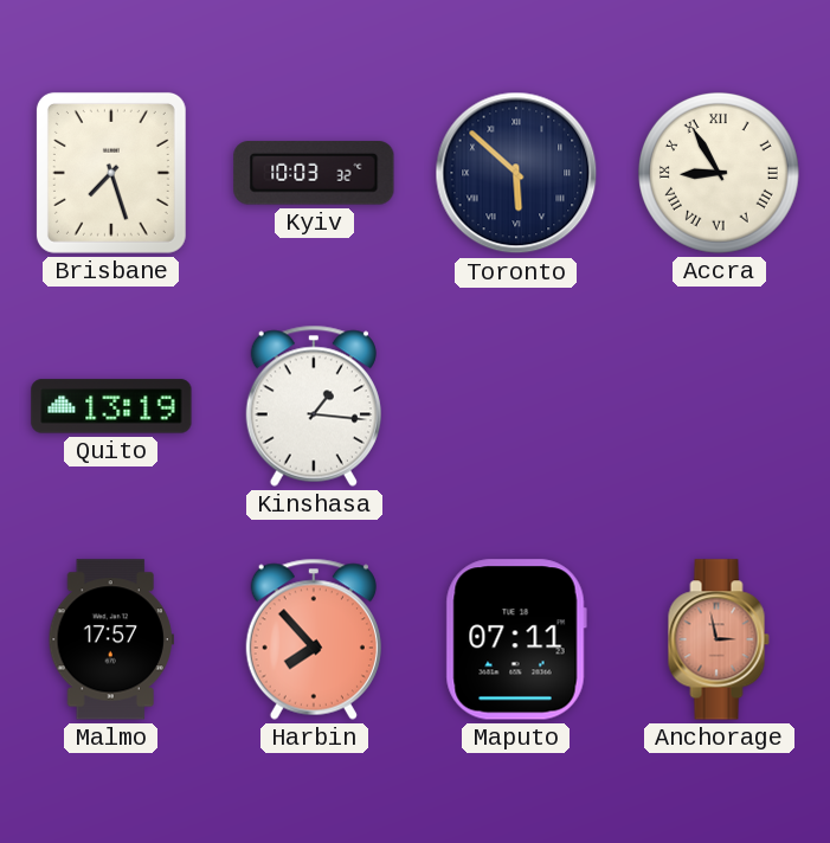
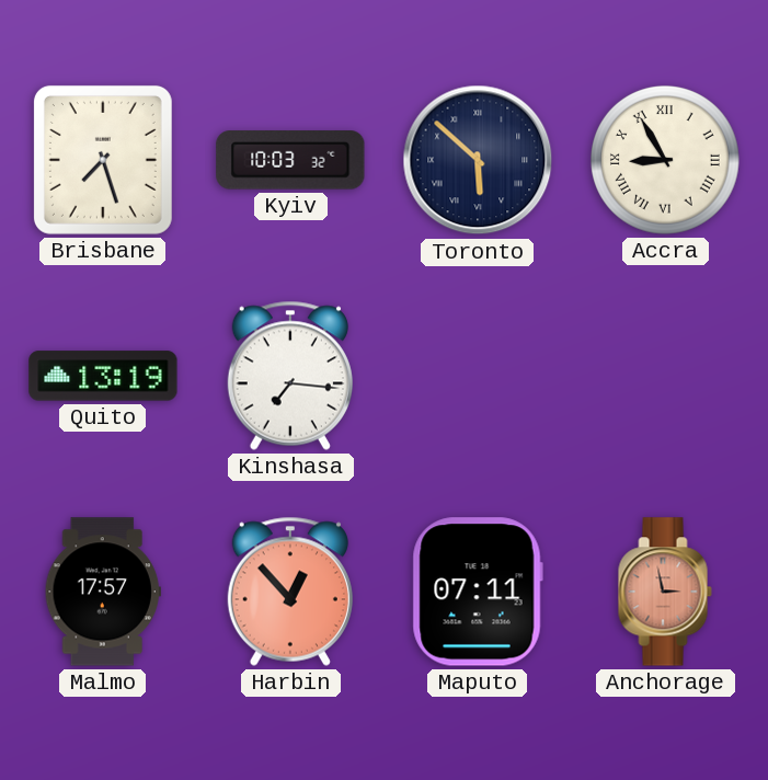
Kinshasa: 1:16 -> 7:16 (290, 376)
Harbin: 7:53 -> 12:53 (290, 592)
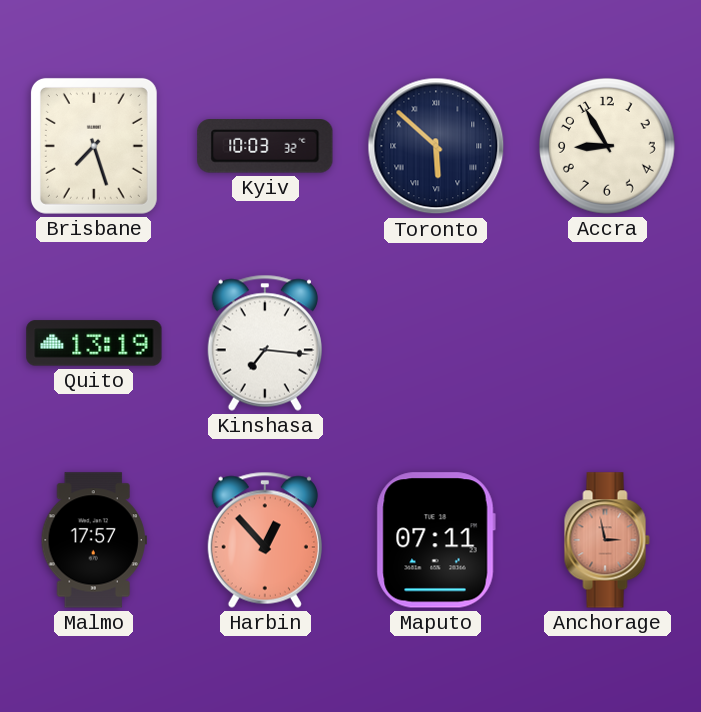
Accra numerals: Roman -> Arabic (607, 146)
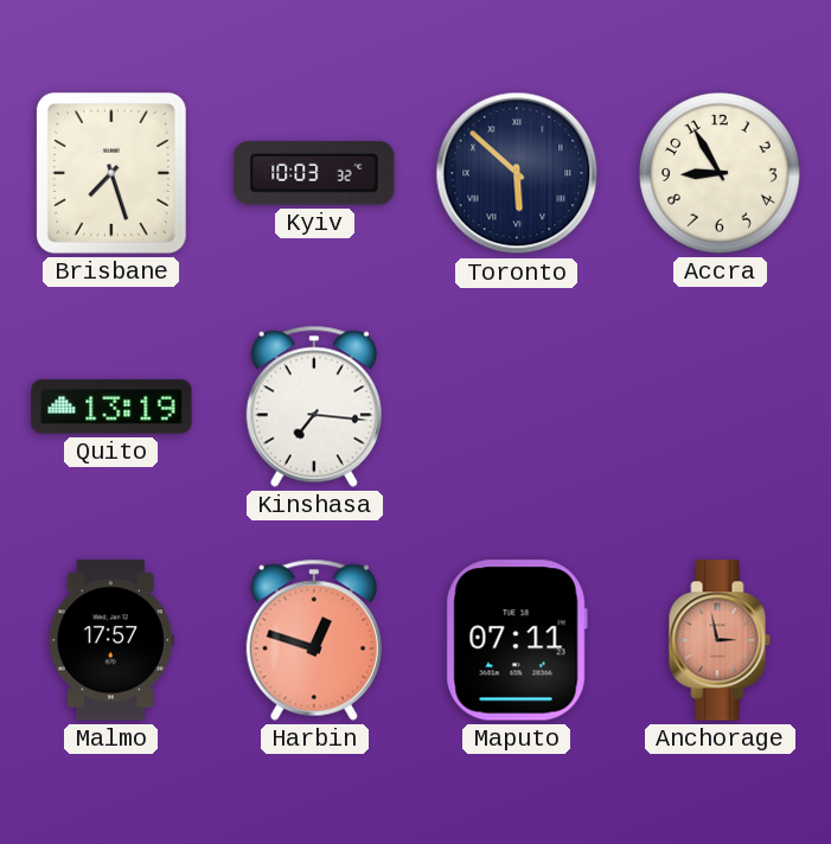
Harbin: 12:53 -> 12:48 (314, 640)
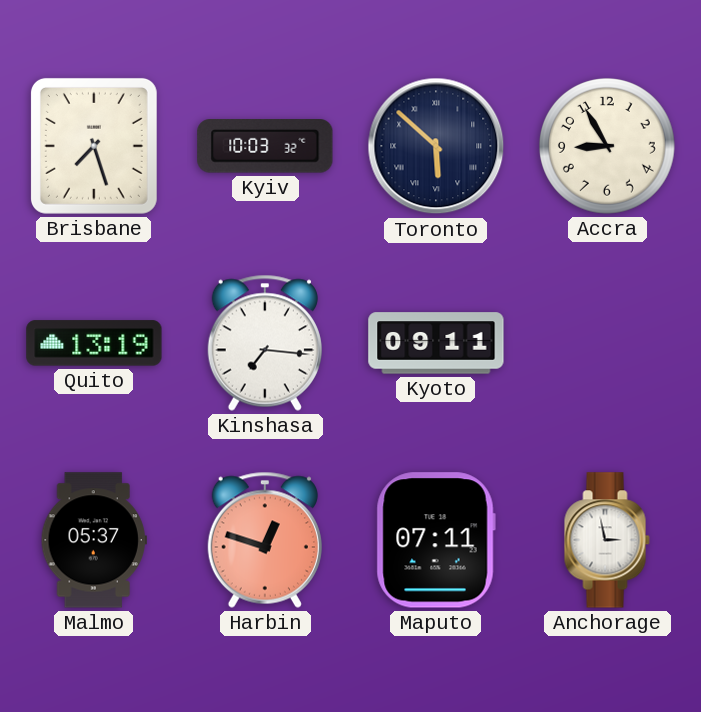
Kyoto: none -> 09:11 (436, 343)
Malmo: 17:57 -> 05:37 (94, 540)
Anchorage dial: salmon -> white (607, 540)
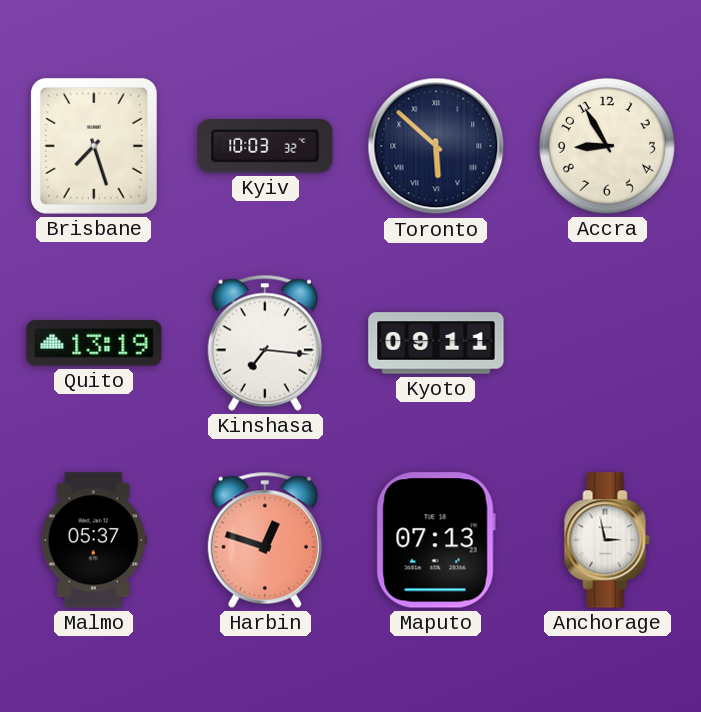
Maputo: 07:11 -> 07:13 (436, 540)
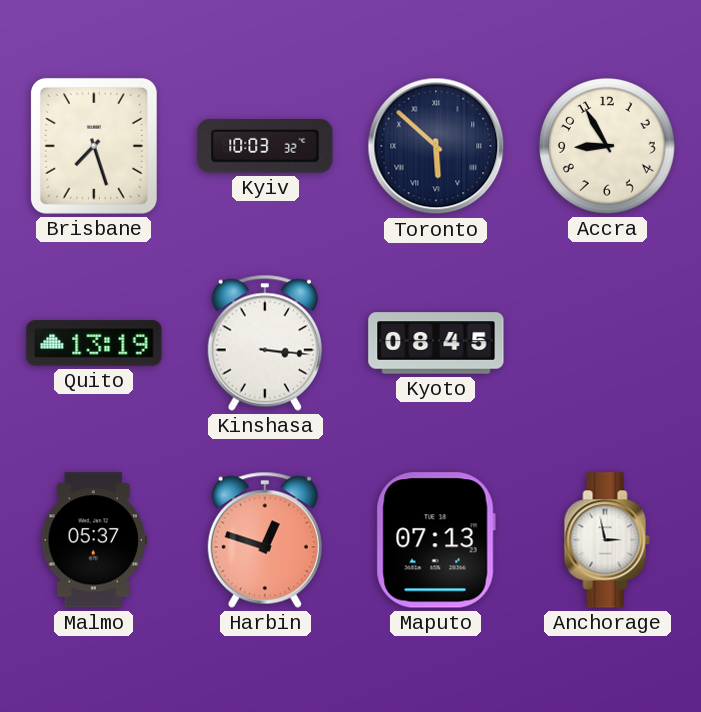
Kinshasa: 7:16 -> 3:16 (265, 343)
Kyoto: 09:11 -> 08:45 (436, 343)
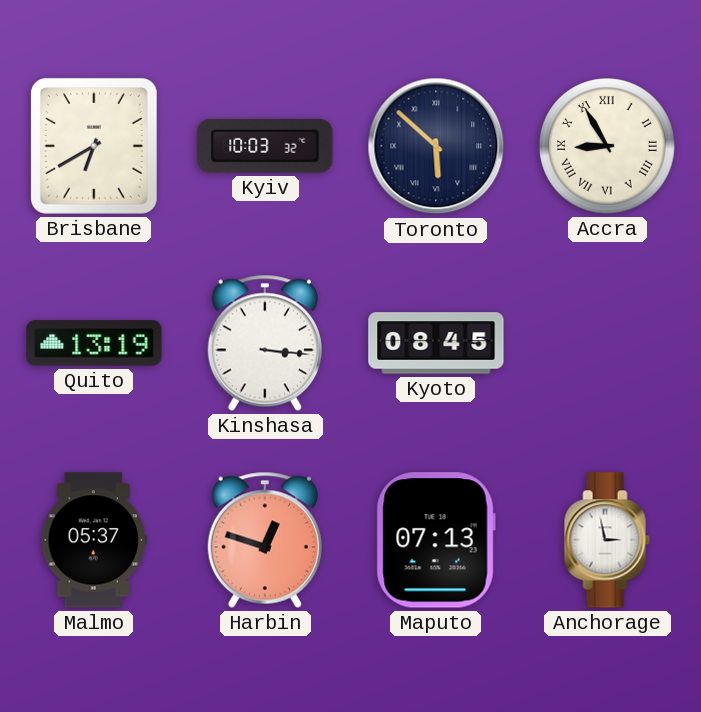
Brisbane: 7:27 -> 6:40 (94, 146)
Accra numerals: Arabic -> Roman (607, 146)
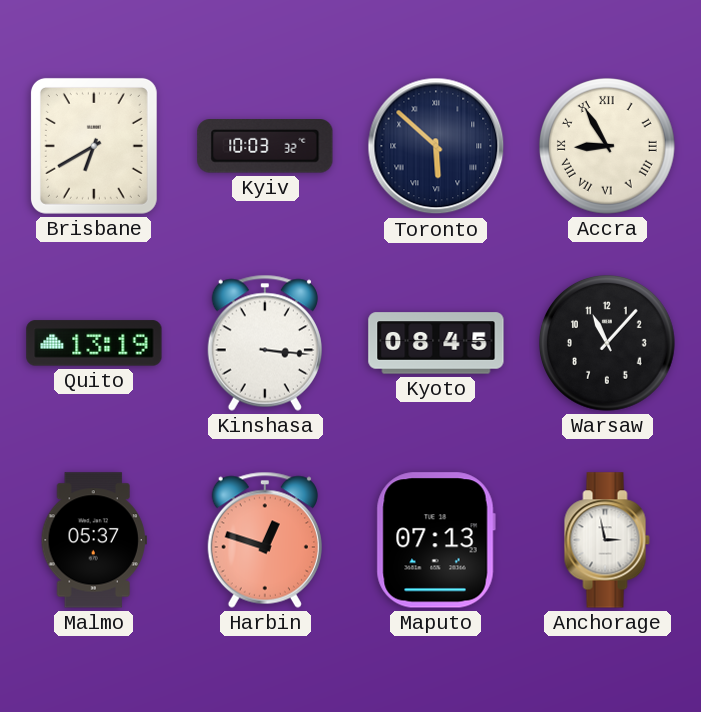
Warsaw: none -> 11:07 (607, 343)
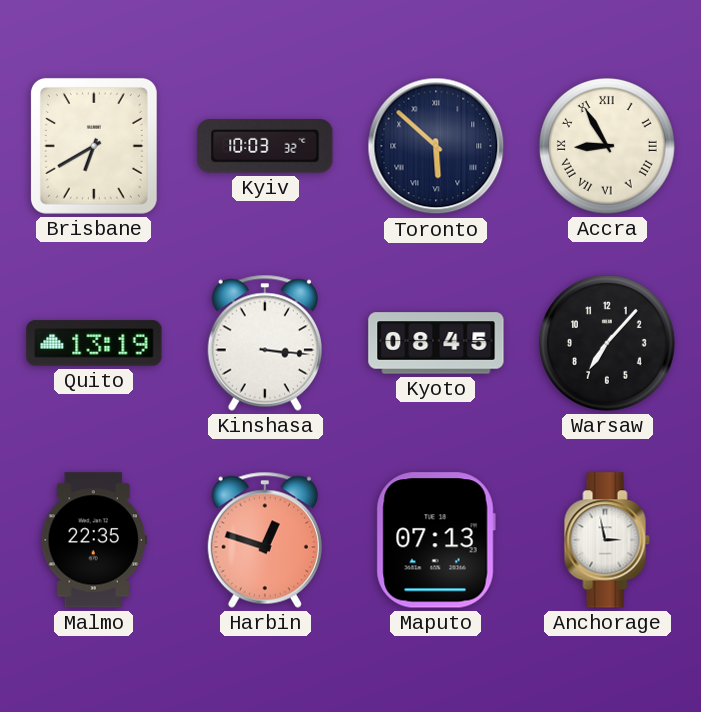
Warsaw: 11:07 -> 7:07 (607, 343)
Malmo: 05:37 -> 22:35 (94, 540)
